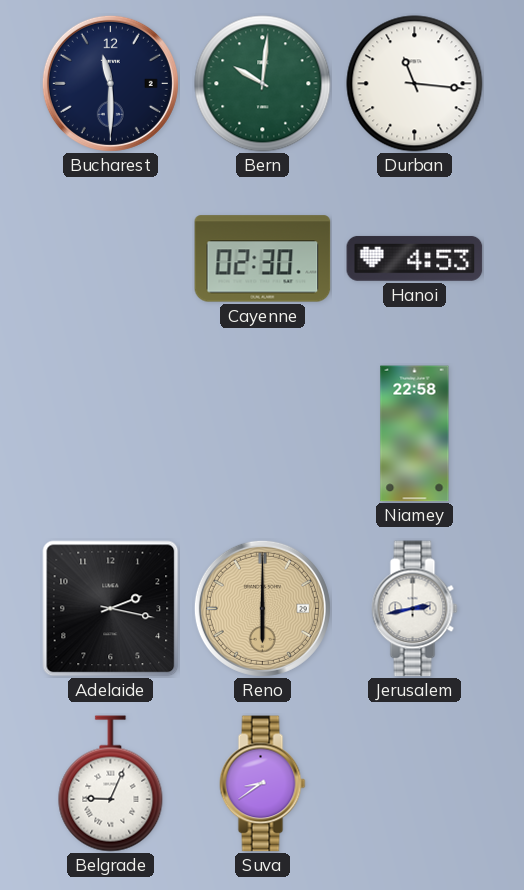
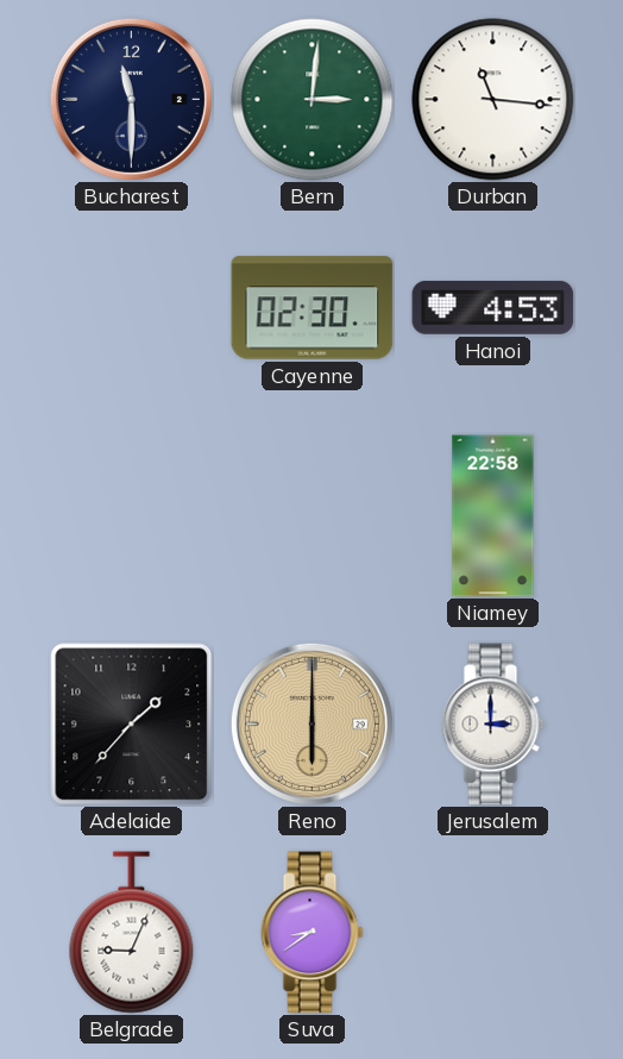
Bern: 10:01 -> 3:01 (313, 100)
Adelaide: 2:17 -> 1:37 (132, 725)
Jerusalem: 2:43 -> 3:00 (493, 725)
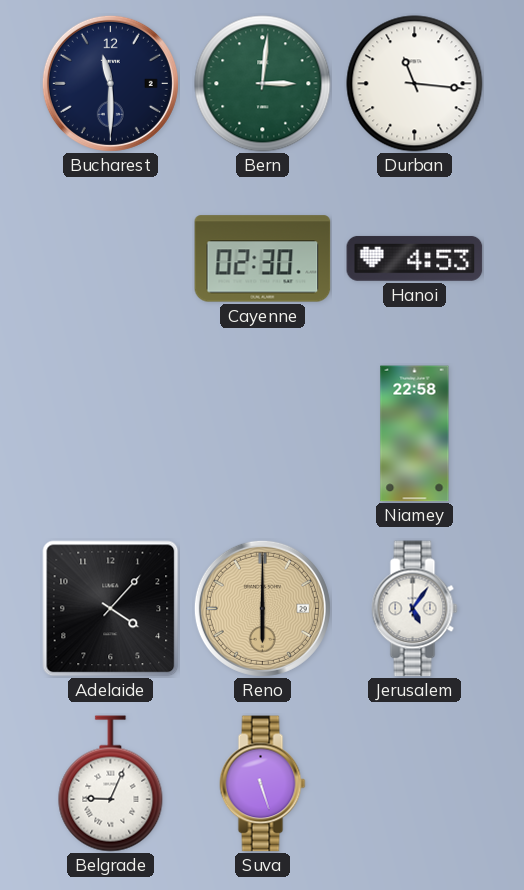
Adelaide: 1:37 -> 4:07 (111, 609)
Jerusalem: 3:00 -> 5:06 (415, 609)
Suva: 8:39 -> 5:27 (263, 784)
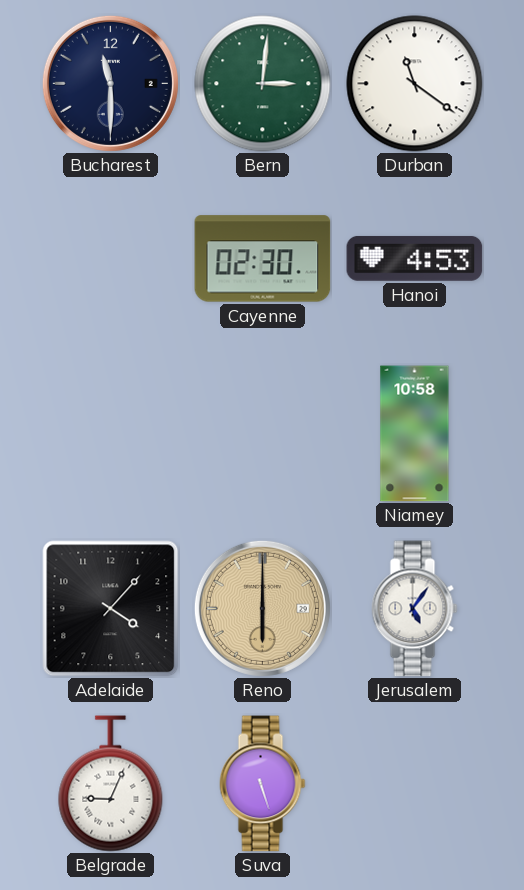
Durban: 11:16 -> 11:21 (415, 84)
Niamey: 22:58 -> 10:58 (415, 434)
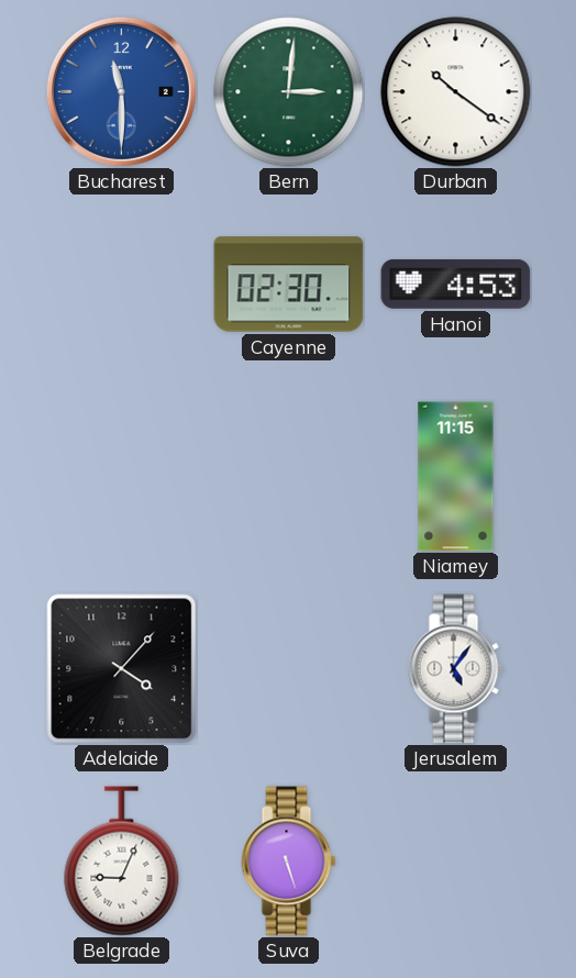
Bucharest dial: navy -> blue (121, 91)
Durban: 11:21 -> 10:21 (456, 92)
Niamey: 10:58 -> 11:15 (456, 477)
Reno: 6:00 -> none (262, 608)
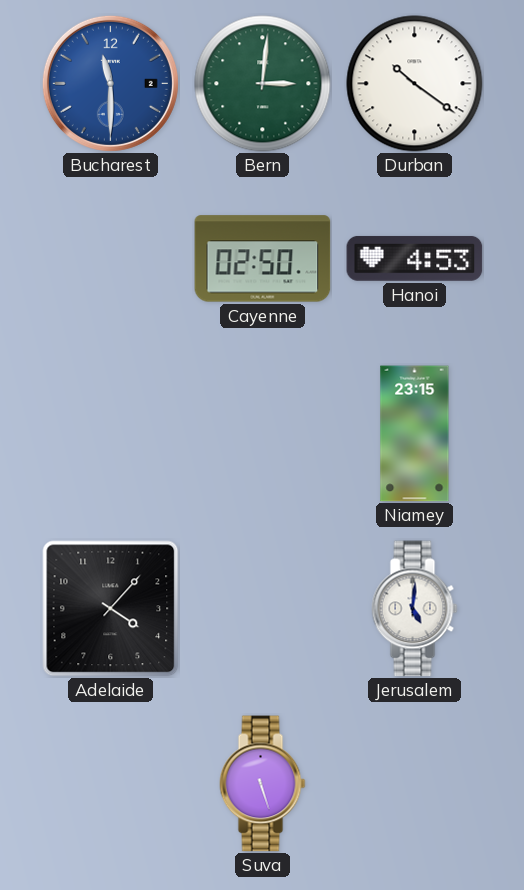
Cayenne: 02:30 -> 02:50 (263, 259)
Niamey: 11:15 -> 23:15 (415, 434)
Jerusalem: 5:06 -> 5:01 (415, 609)
Belgrade: 9:04 -> none (122, 862)
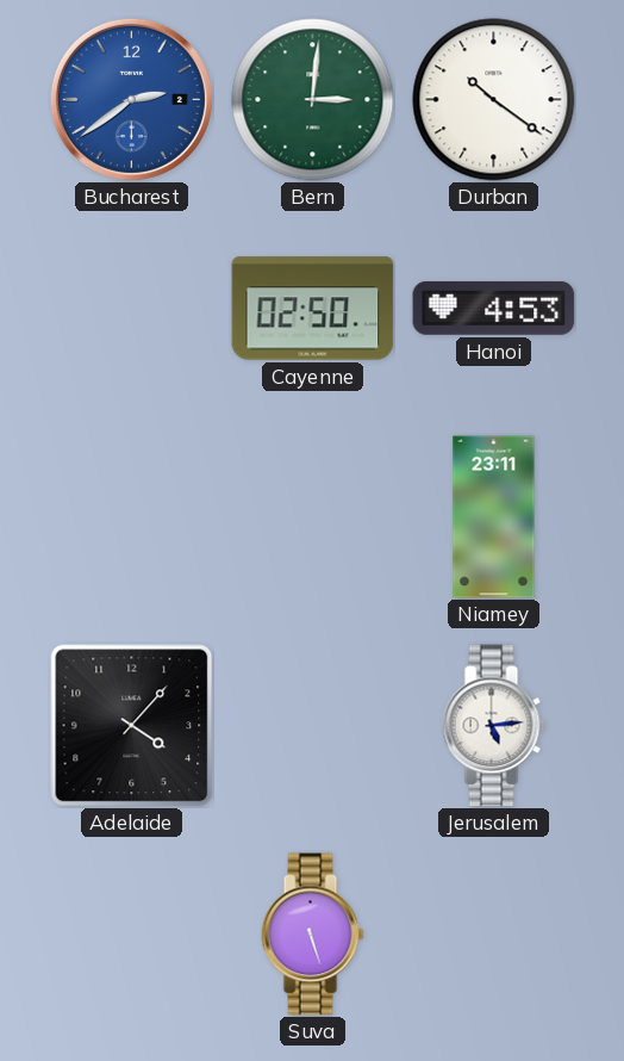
Bucharest: 11:30 -> 2:39 (131, 99)
Niamey: 23:15 -> 23:11 (494, 517)
Jerusalem: 5:01 -> 5:14 (494, 726)
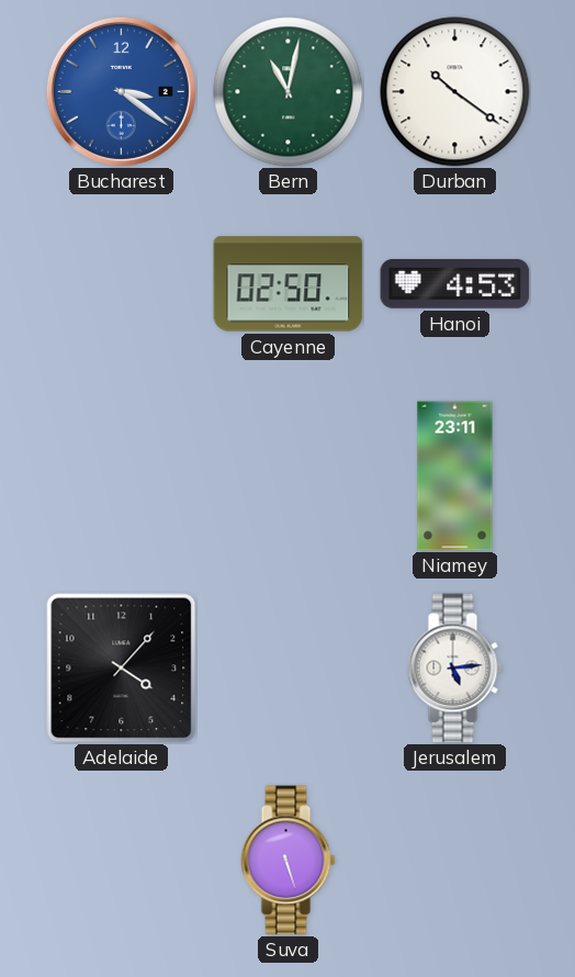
Bucharest: 2:39 -> 3:21 (121, 91)
Bern: 3:01 -> 11:02 (289, 92)
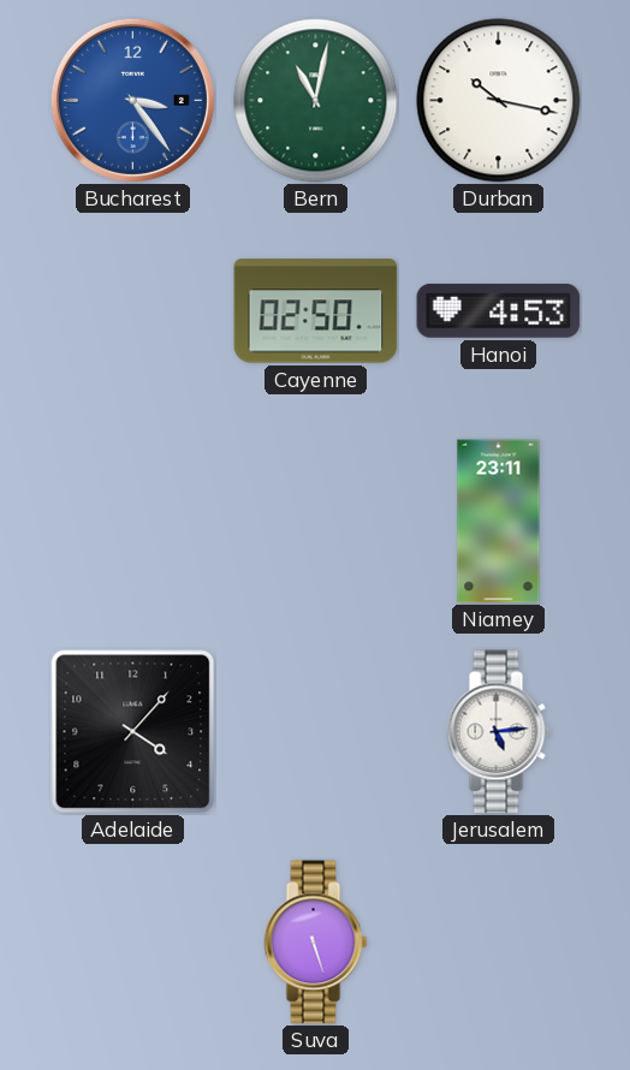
Bucharest: 3:21 -> 3:24 (132, 100)
Durban: 10:21 -> 10:17 (499, 101)
